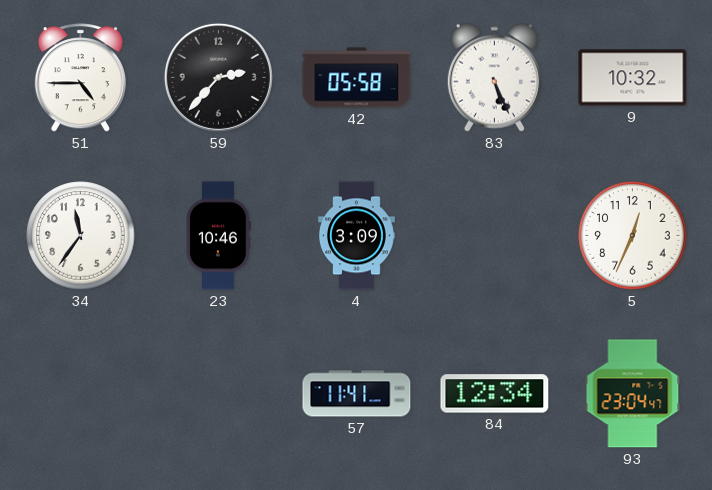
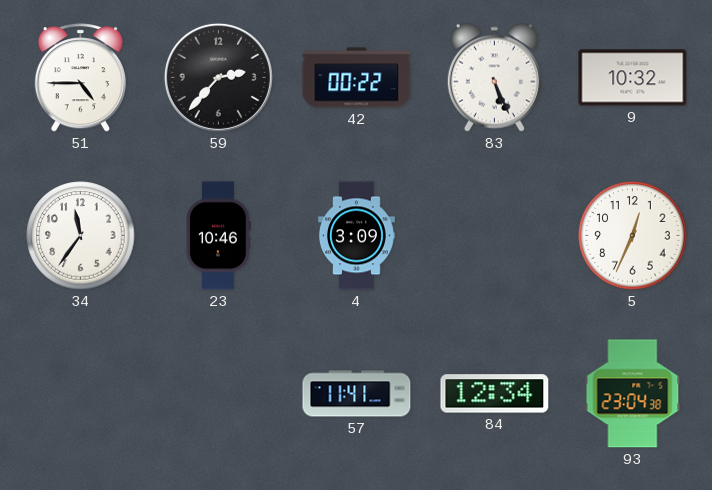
42: 05:58 -> 00:22 (357, 78)
93: 23:04:47 -> 23:04:38 (633, 394)
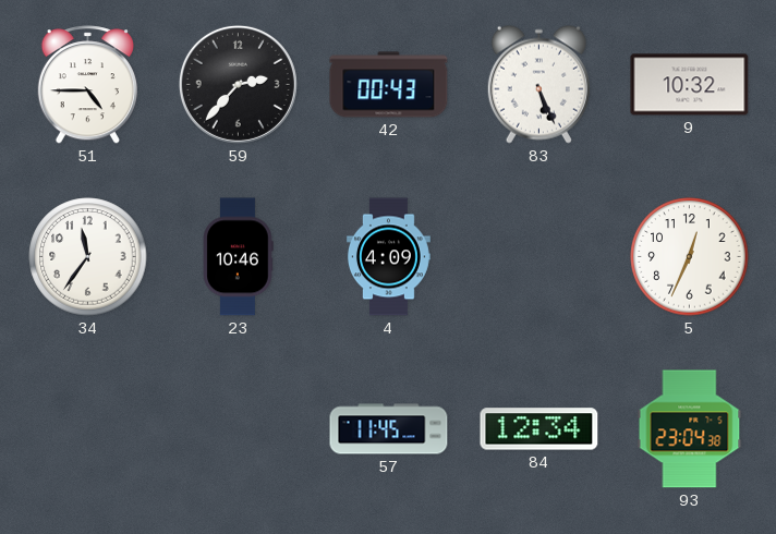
42: 00:22 -> 00:43 (389, 85)
4: 3:09 -> 4:09 (388, 257)
57: 11:41 -> 11:45 (389, 429)
